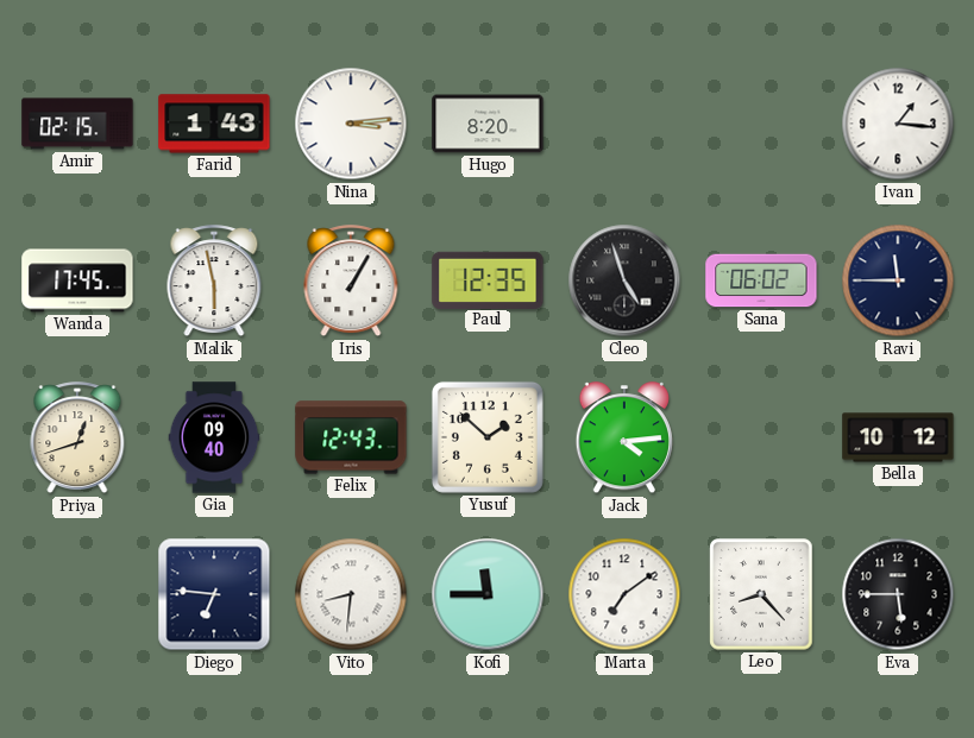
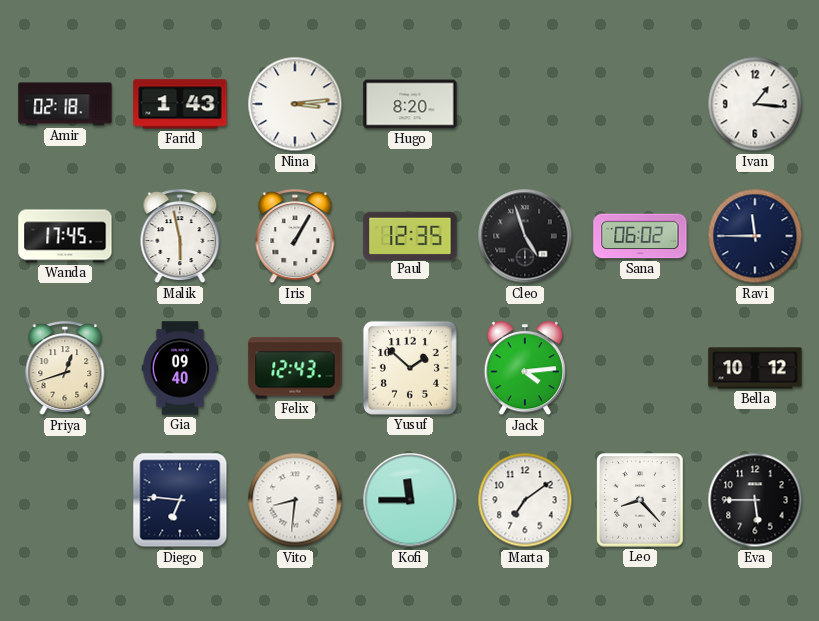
Amir: 02:15 -> 02:18 (65, 104)
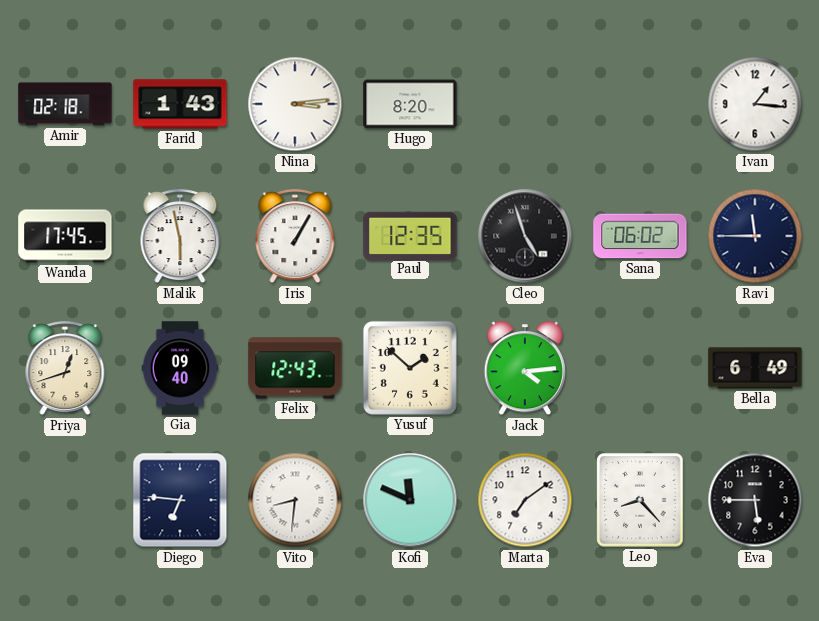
Bella: 10:12 -> 6:49 (755, 368)
Kofi: 11:45 -> 11:49 (410, 500)
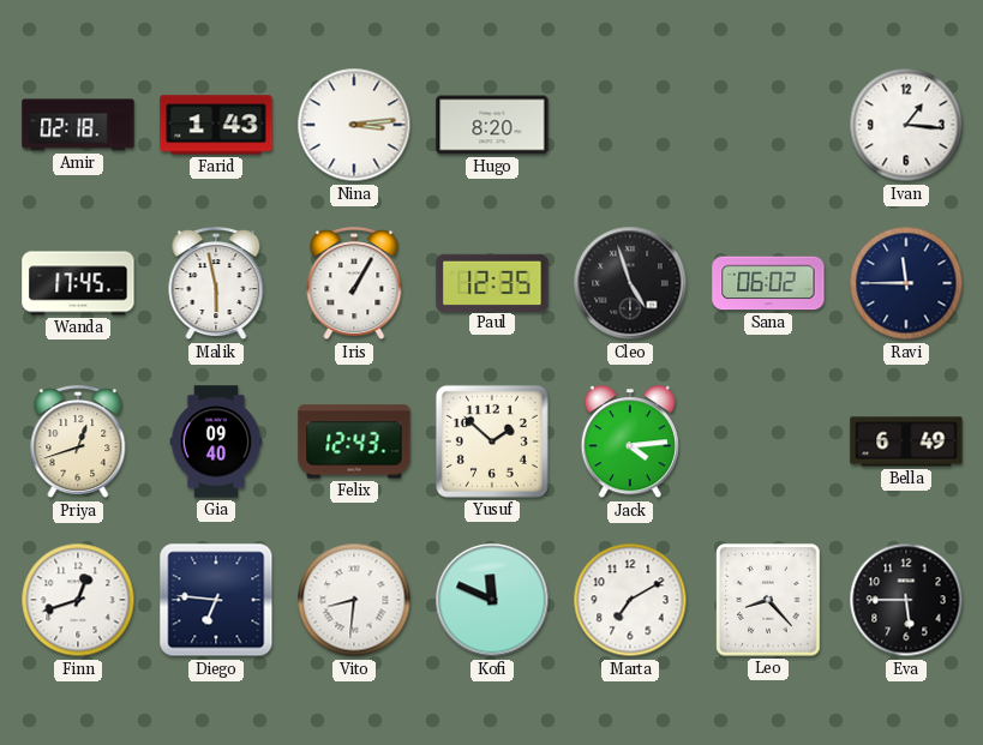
Finn: none -> 12:42 (78, 600)
Marta: 7:09 -> 7:10 (630, 600)
